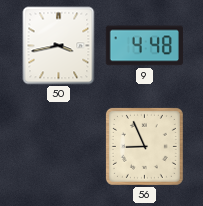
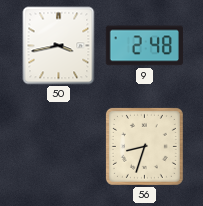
9: 4:48 -> 2:48 (144, 46)
56: 8:56 -> 8:33 (144, 146)
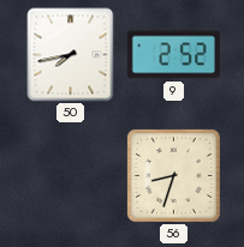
50: 3:43 -> 7:43 (71, 55)
9: 2:48 -> 2:52 (173, 55)
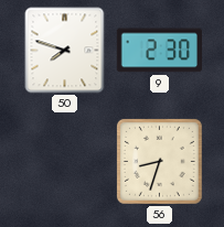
50: 7:43 -> 7:48 (65, 51)
9: 2:52 -> 2:30 (159, 51)
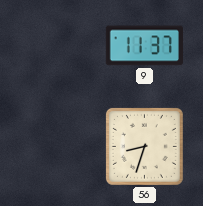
50: 7:48 -> none (65, 51)
9: 2:30 -> 11:37 (144, 46)
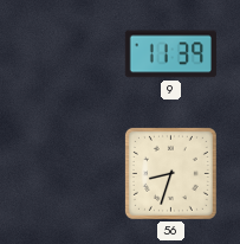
9: 11:37 -> 11:39 (170, 54)
